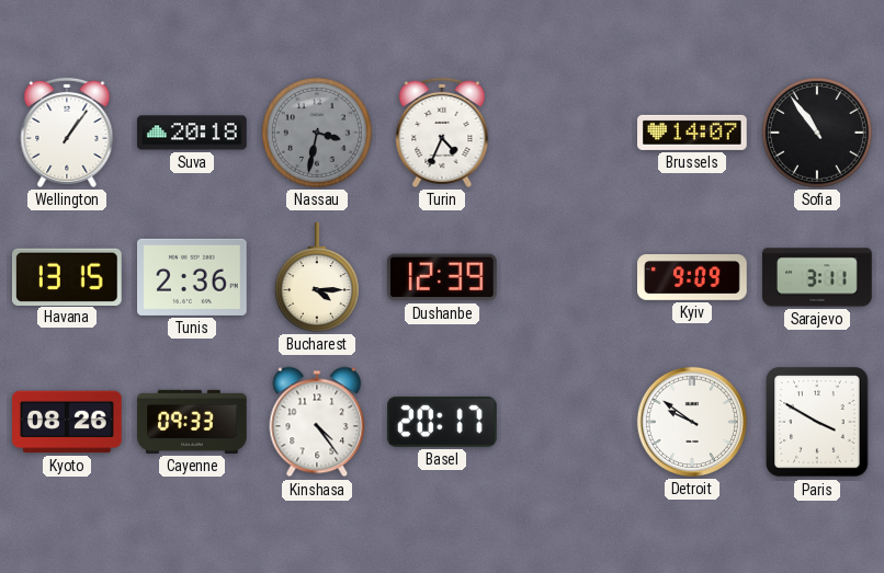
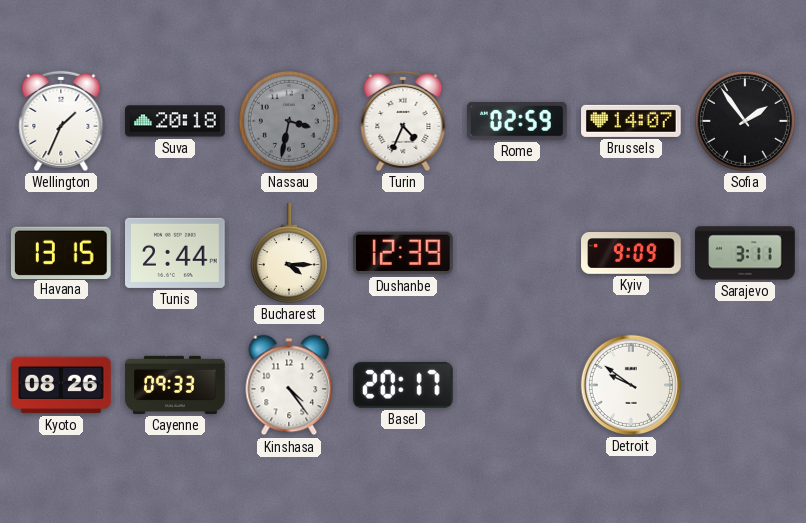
Wellington: 1:06 -> 1:34 (61, 121)
Rome: none -> 02:59 (518, 122)
Sofia: 10:54 -> 1:54 (745, 121)
Tunis: 2:36 -> 2:44 (176, 253)
Paris: 3:50 -> none (817, 422)
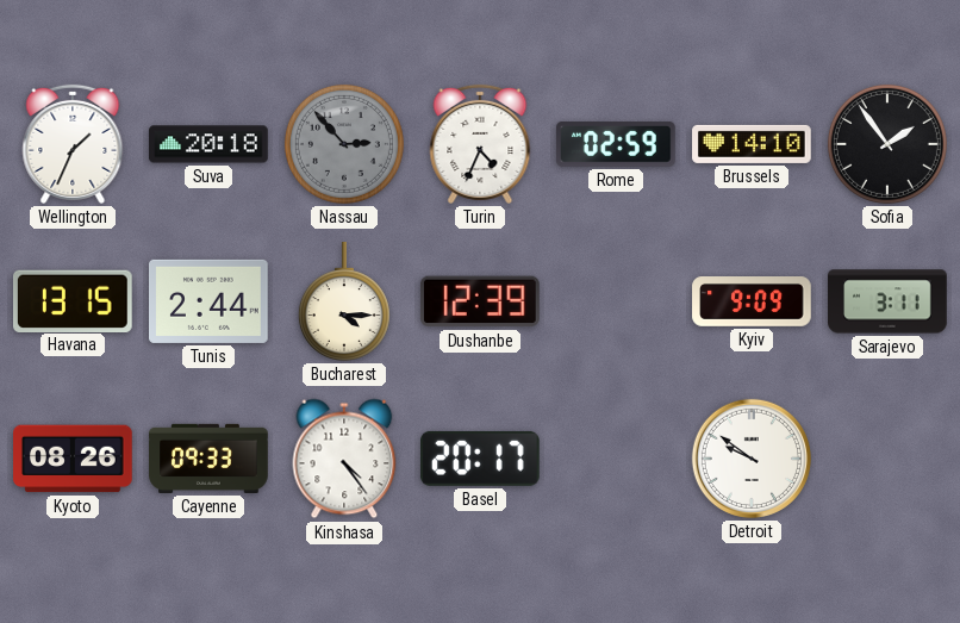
Nassau: 3:32 -> 2:53 (344, 144)
Brussels: 14:07 -> 14:10 (752, 144)
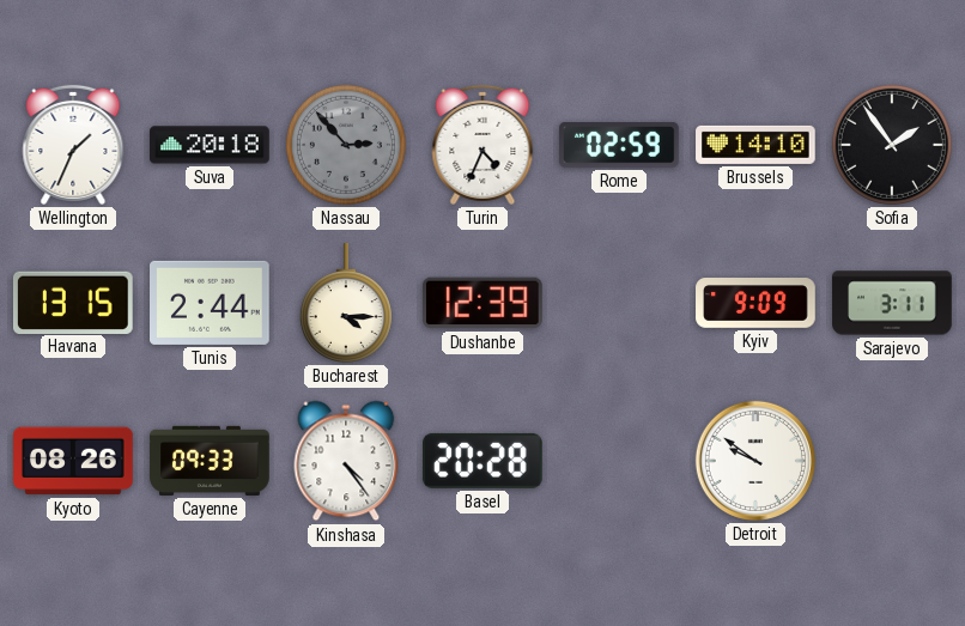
Basel: 20:17 -> 20:28 (482, 461)
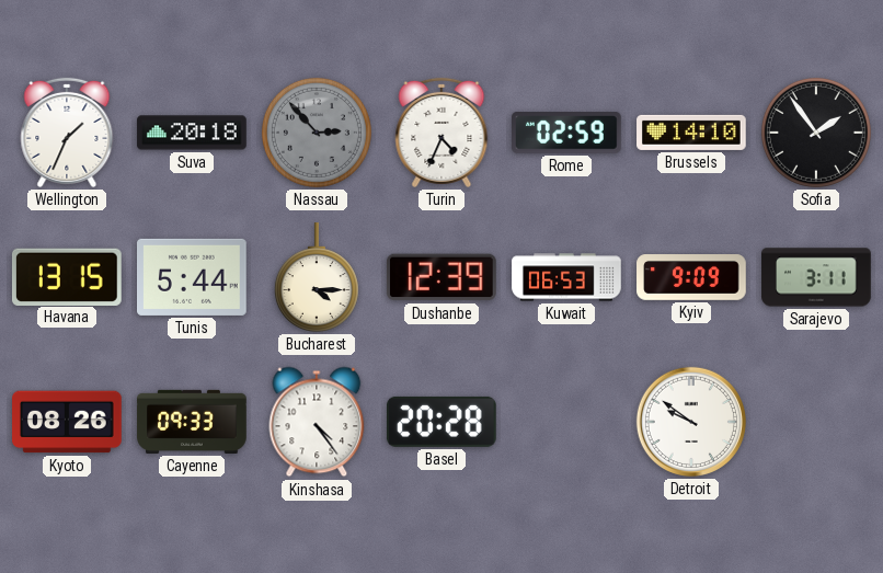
Tunis: 2:44 -> 5:44 (193, 277)
Kuwait: none -> 06:53 (566, 277)
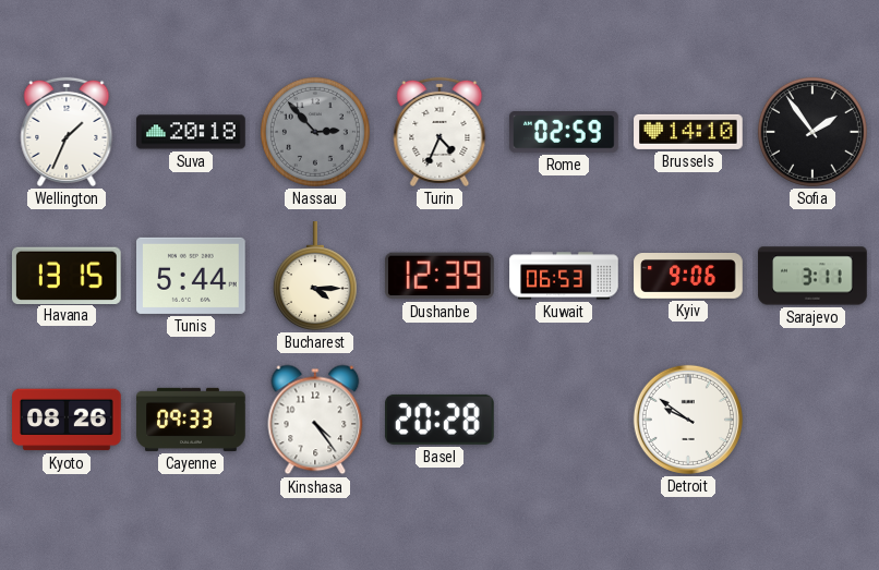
Kyiv: 9:09 -> 9:06 (688, 277)
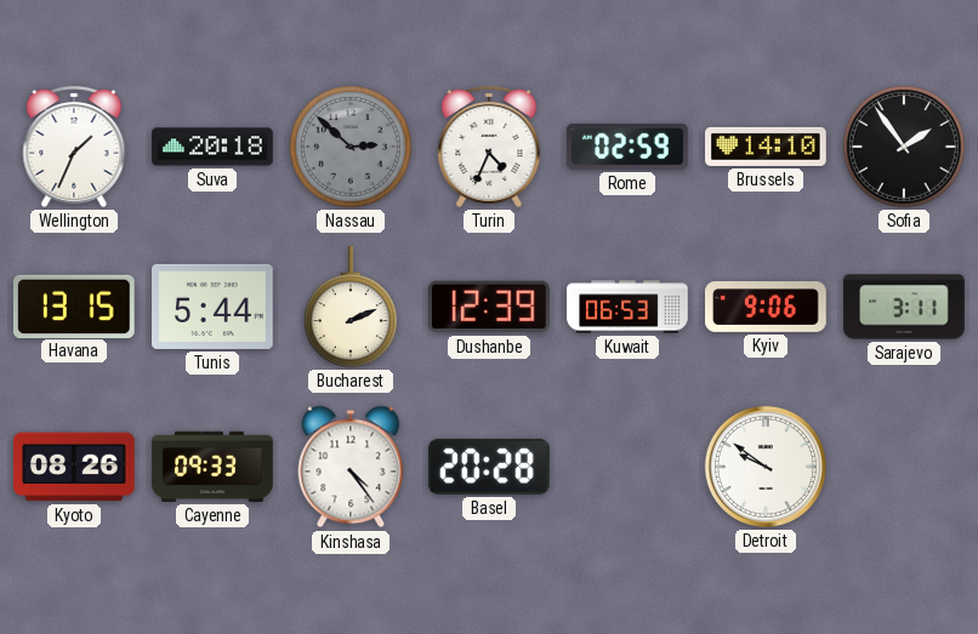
Nassau: 2:53 -> 2:52 (351, 147)
Bucharest: 4:15 -> 2:11 (351, 307)
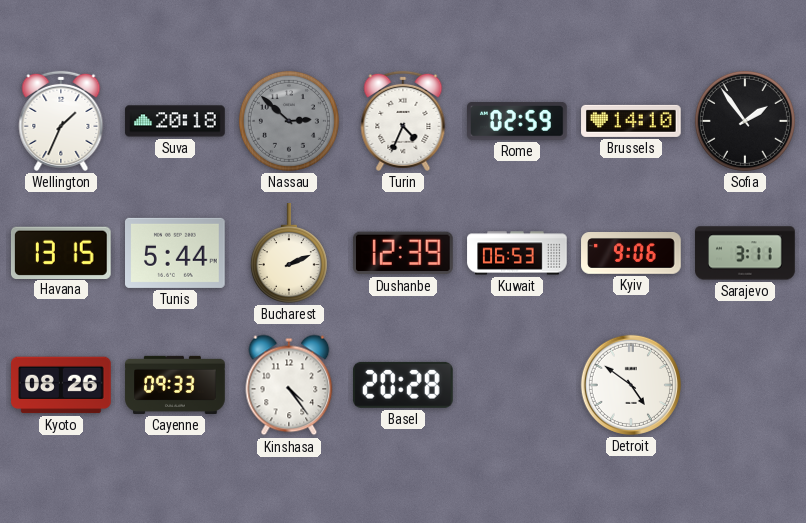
Detroit: 9:51 -> 4:51 (631, 385)
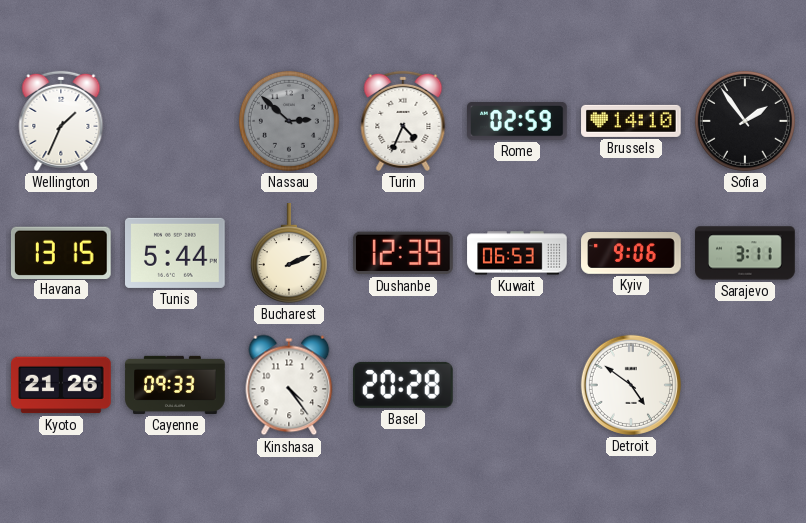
Suva: 20:18 -> none (175, 121)
Kyoto: 08:26 -> 21:26 (61, 385)
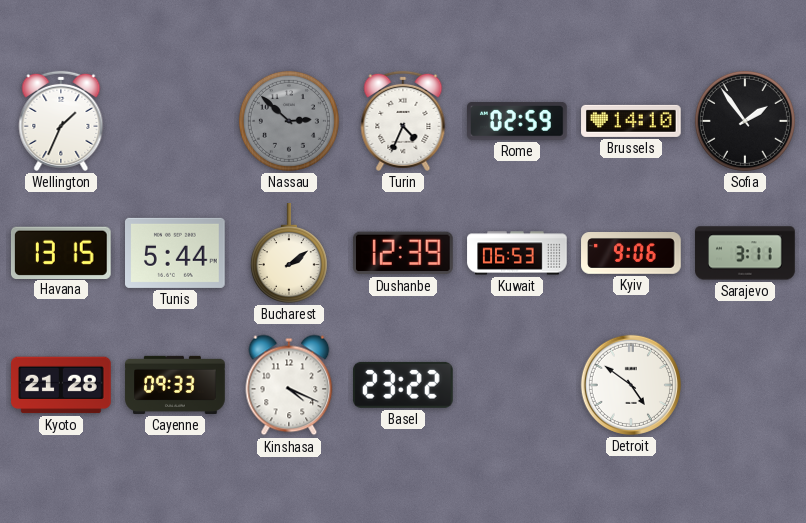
Bucharest: 2:11 -> 2:09 (289, 253)
Kyoto: 21:26 -> 21:28 (61, 385)
Kinshasa: 4:24 -> 4:19 (289, 385)
Basel: 20:28 -> 23:22 (403, 385)
